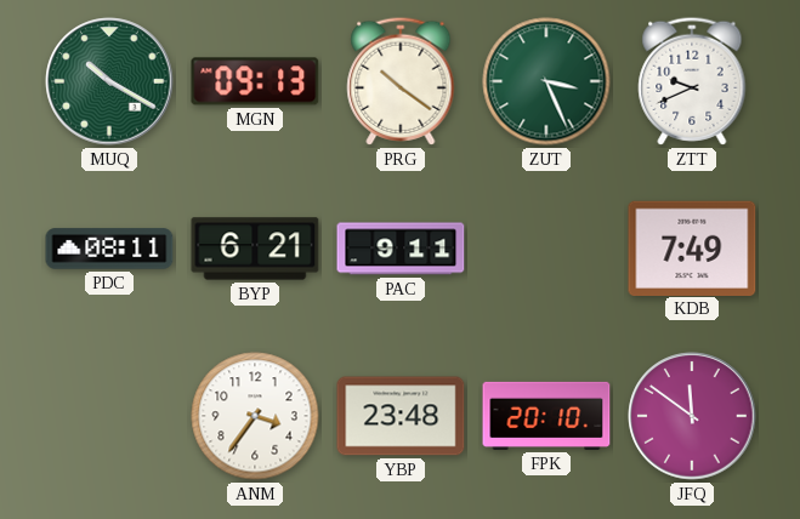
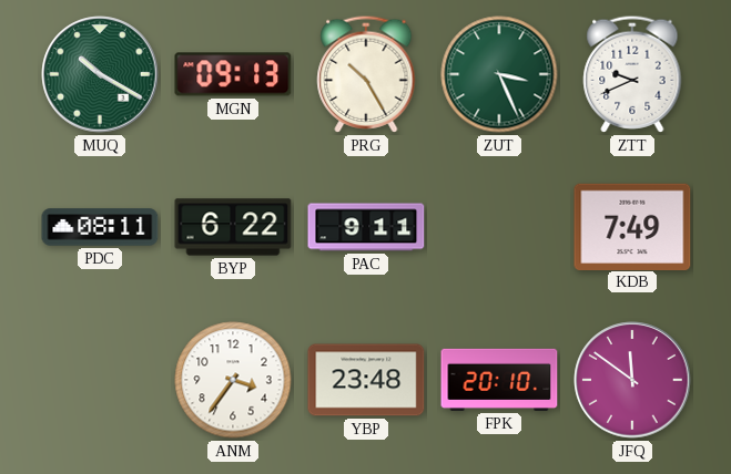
PRG: 10:21 -> 10:25 (366, 74)
BYP: 6:21 -> 6:22 (233, 227)
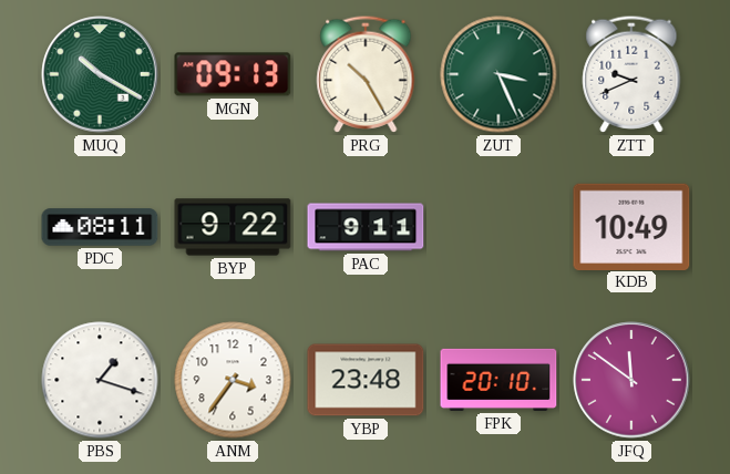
BYP: 6:22 -> 9:22 (233, 227)
KDB: 7:49 -> 10:49 (631, 226)
PBS: none -> 1:18 (100, 380)
